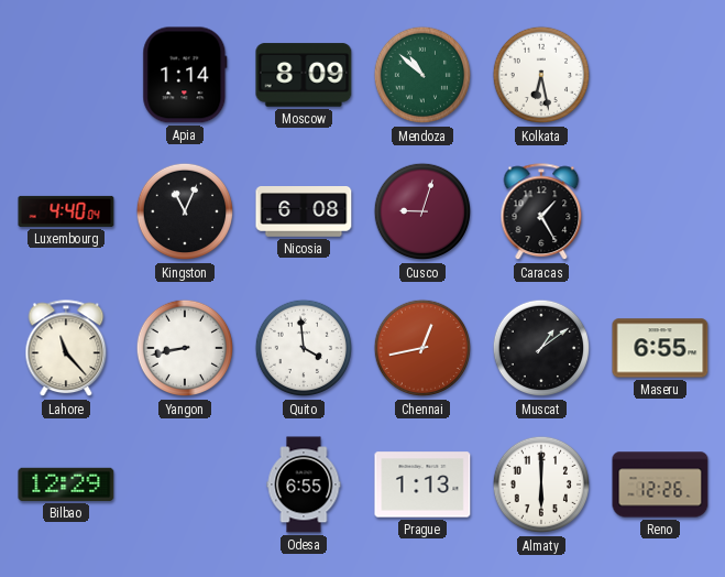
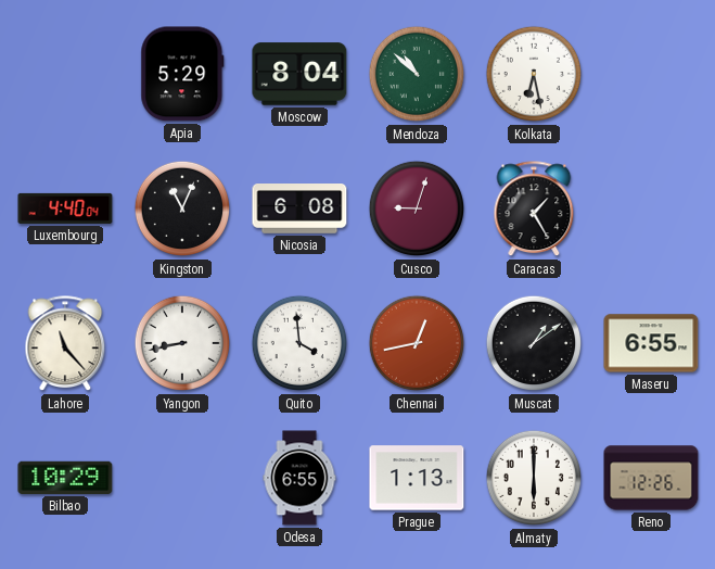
Apia: 1:14 -> 5:29 (182, 74)
Moscow: 8:09 -> 8:04 (299, 74)
Bilbao: 12:29 -> 10:29 (65, 478)
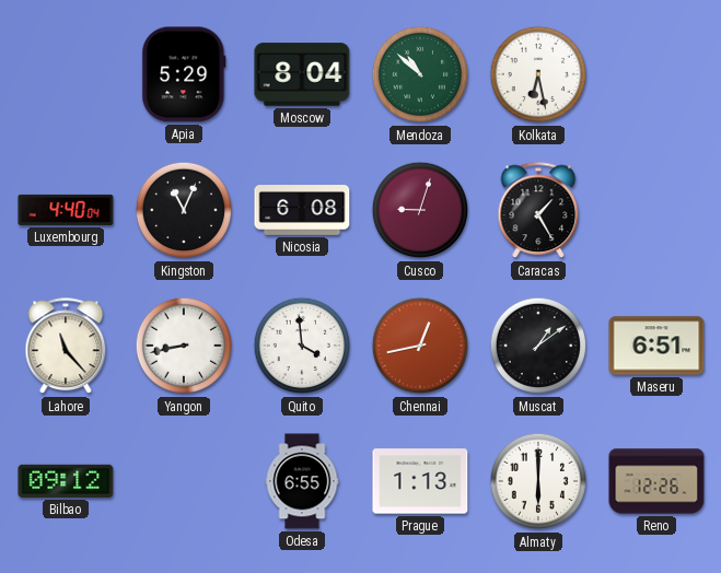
Maseru: 6:55 -> 6:51 (656, 346)
Bilbao: 10:29 -> 09:12 (66, 481)
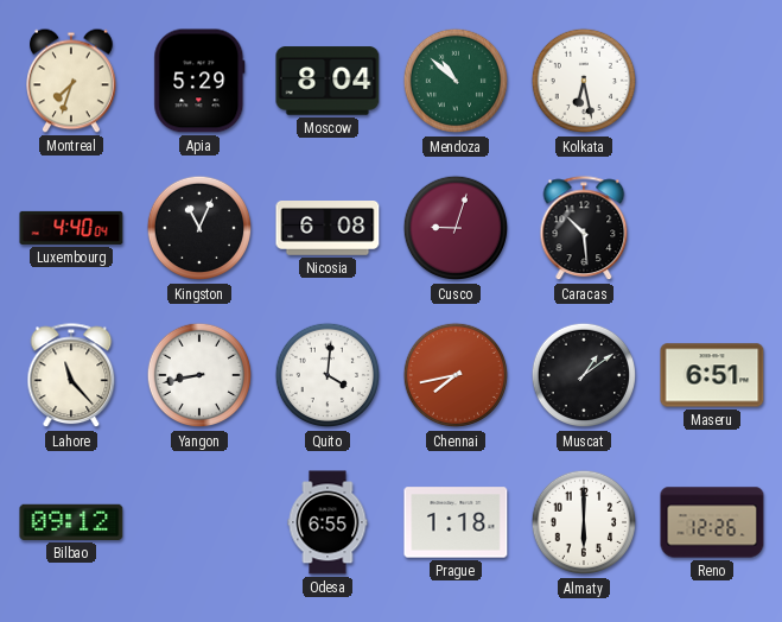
Montreal: none -> 7:33 (72, 81)
Caracas: 1:25 -> 10:29 (584, 229)
Quito: 3:59 -> 4:01 (328, 375)
Chennai: 12:43 -> 7:43 (456, 375)
Prague: 1:13 -> 1:18 (456, 522)
